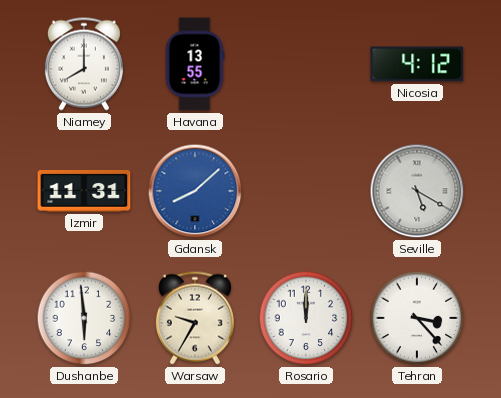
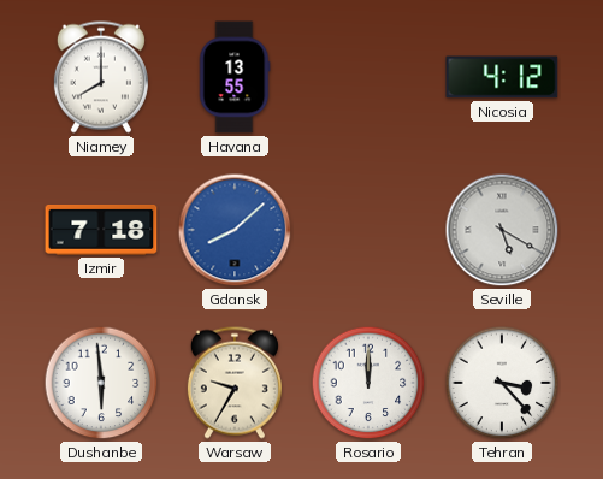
Izmir: 11:31 -> 7:18 (101, 230)
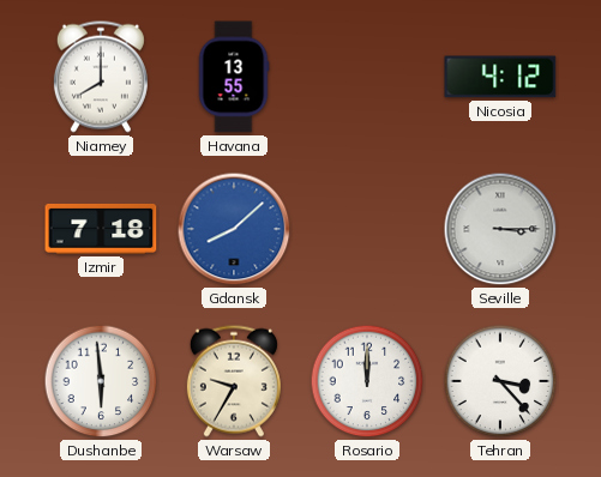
Seville: 5:20 -> 3:15 (500, 229)
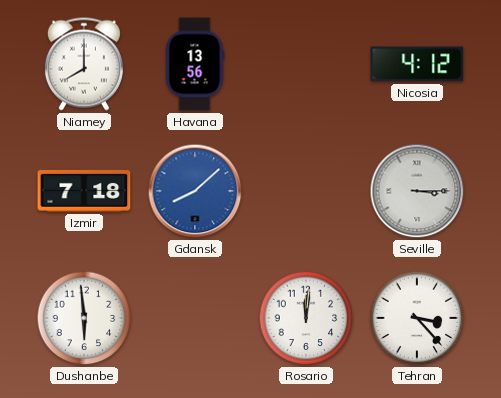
Havana: 13:55 -> 13:56 (195, 64)
Warsaw: 9:35 -> none (234, 381)
Rosario: 12:00 -> 12:01 (306, 318)
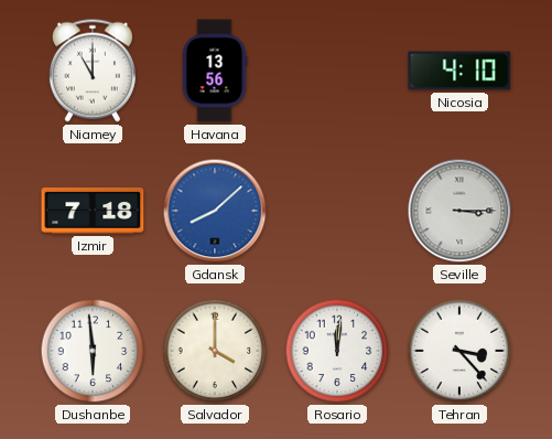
Niamey: 8:00 -> 11:00 (93, 71)
Nicosia: 4:12 -> 4:10 (459, 71)
Salvador: none -> 4:00 (215, 351)
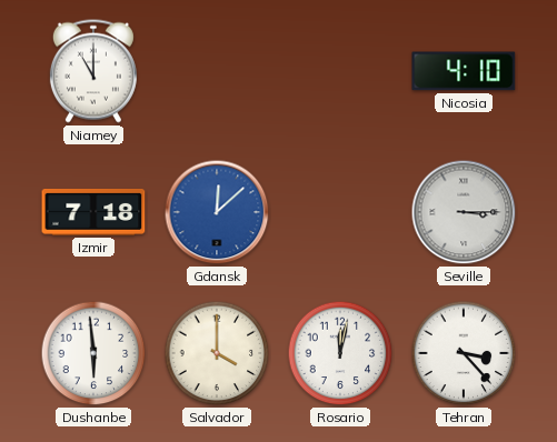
Havana: 13:56 -> none (215, 71)
Gdansk: 8:08 -> 12:08 (217, 212)
Rosario: 12:01 -> 12:02 (340, 353)
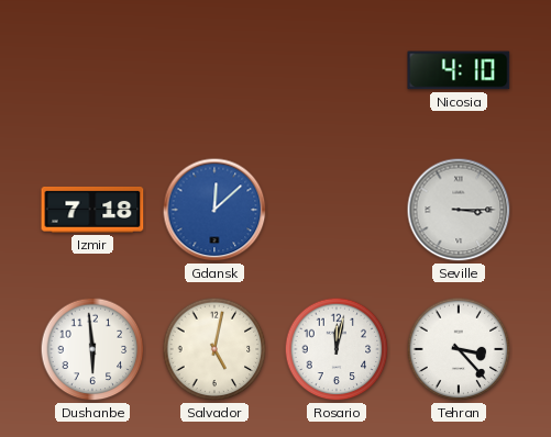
Niamey: 11:00 -> none (93, 71)
Salvador: 4:00 -> 5:02 (214, 349)
